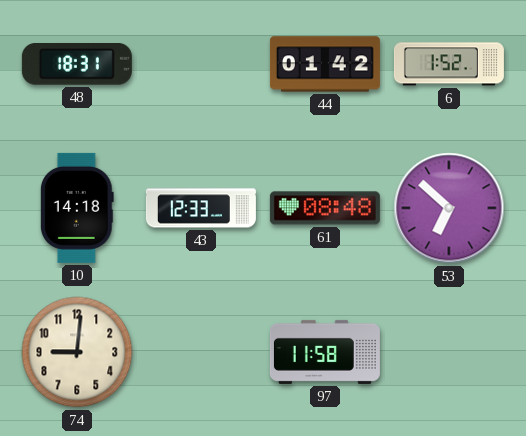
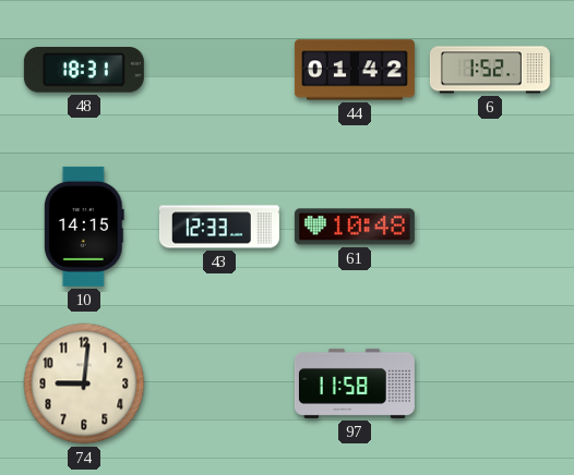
10: 14:18 -> 14:15 (84, 227)
61: 08:48 -> 10:48 (355, 227)
53: 6:52 -> none (449, 208)
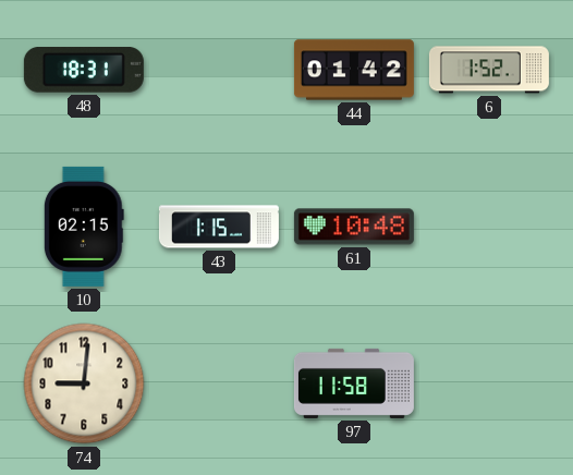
10: 14:15 -> 02:15 (84, 227)
43: 12:33 -> 1:15 (219, 227)
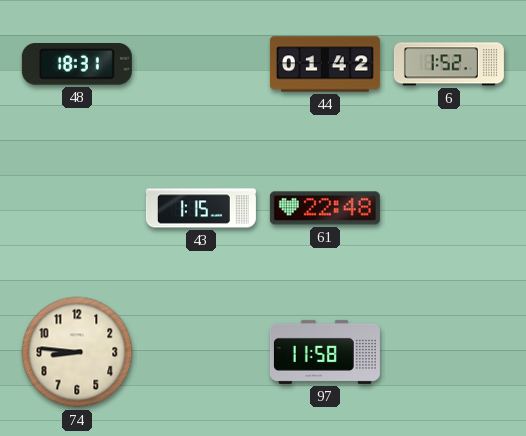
10: 02:15 -> none (84, 227)
61: 10:48 -> 22:48 (325, 208)
74: 9:01 -> 8:46 (77, 352)
